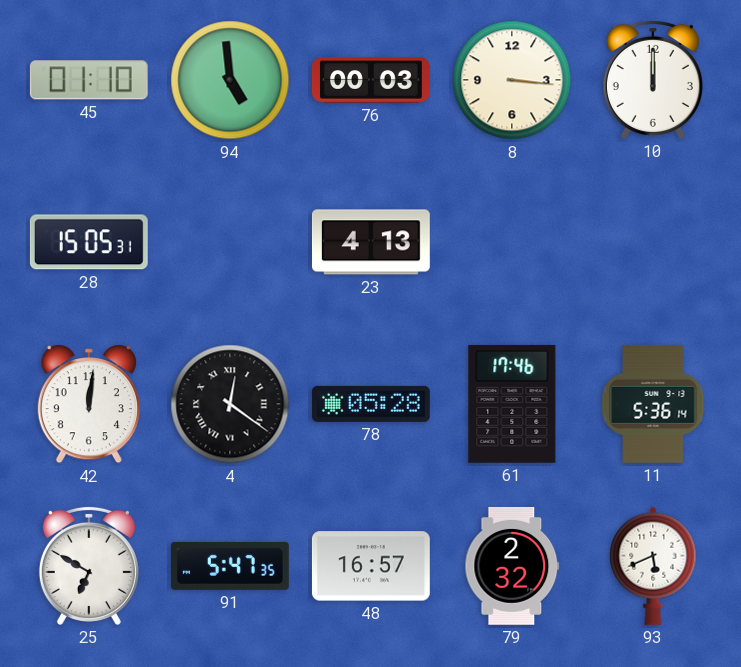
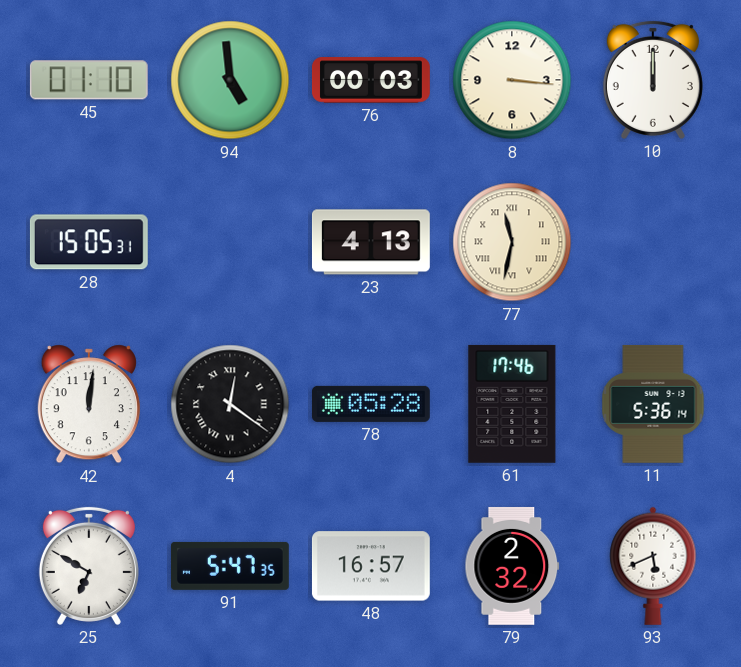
77: none -> 11:32 (512, 242)
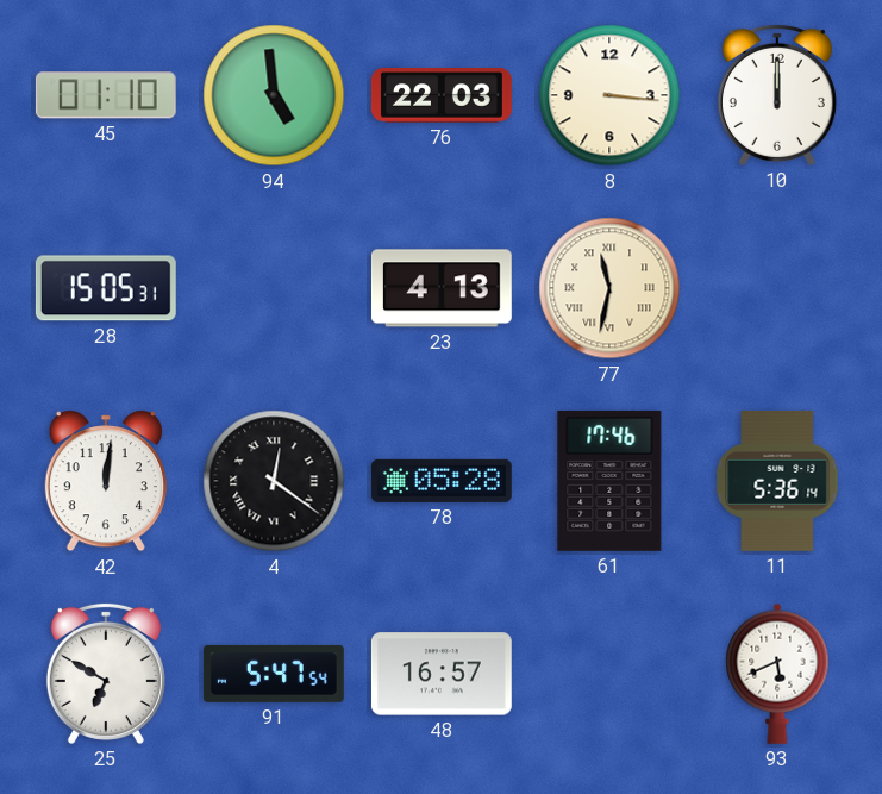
76: 00:03 -> 22:03 (442, 95)
91: 5:47:35 -> 5:47:54 (274, 674)
79: 2:32 -> none (512, 566)
